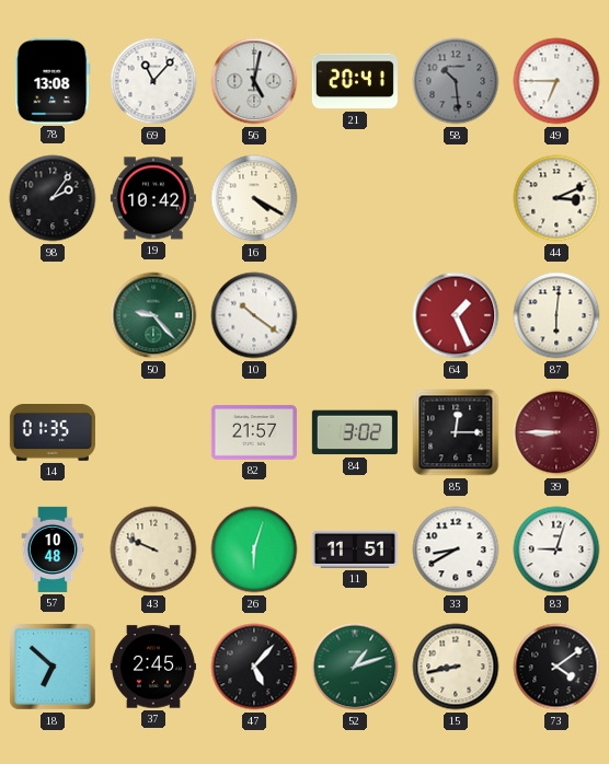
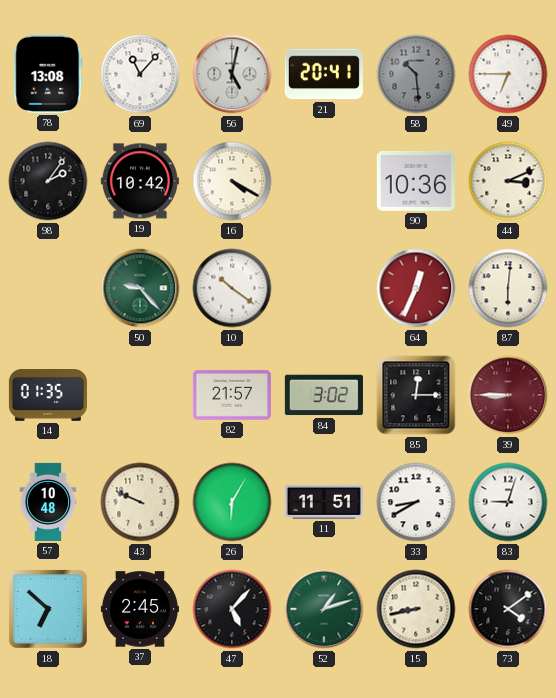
90: none -> 10:36 (416, 181)
64: 1:26 -> 12:34 (416, 288)
26: 6:03 -> 6:05 (232, 502)
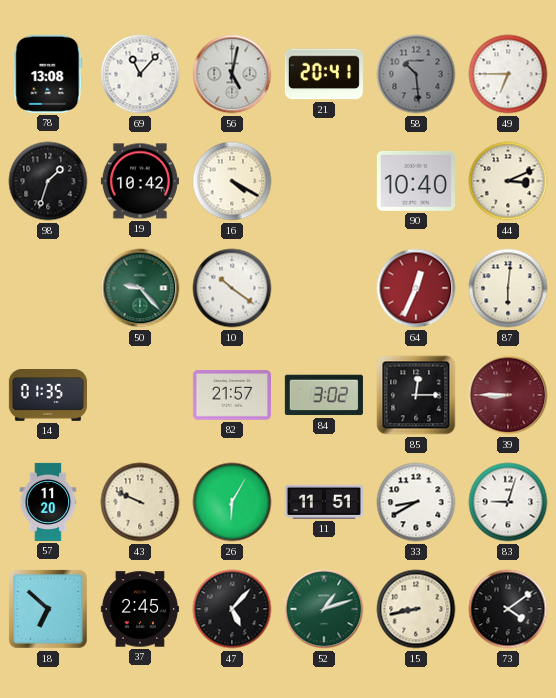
98: 2:06 -> 1:33 (48, 181)
90: 10:36 -> 10:40 (416, 181)
57: 10:48 -> 11:20 (48, 502)
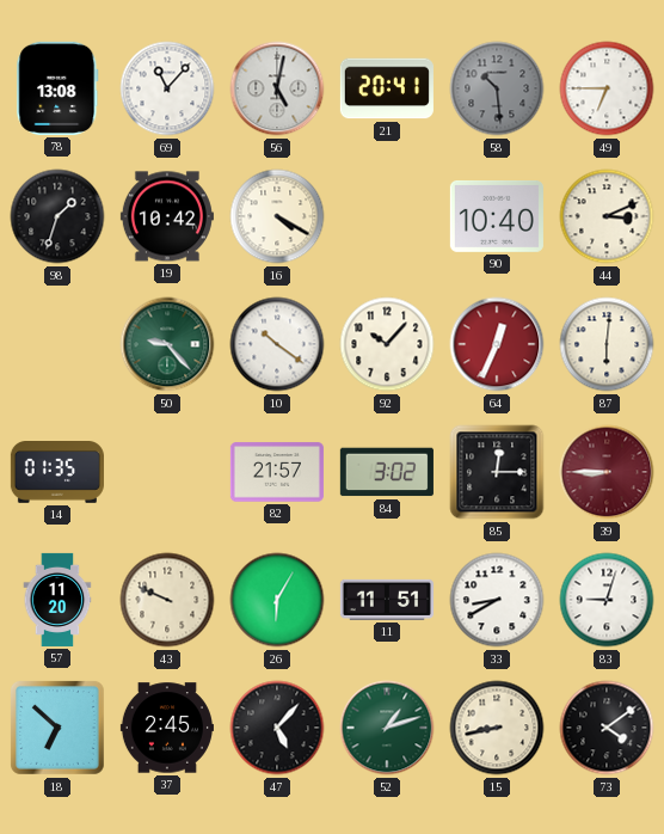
92: none -> 10:07 (387, 344)
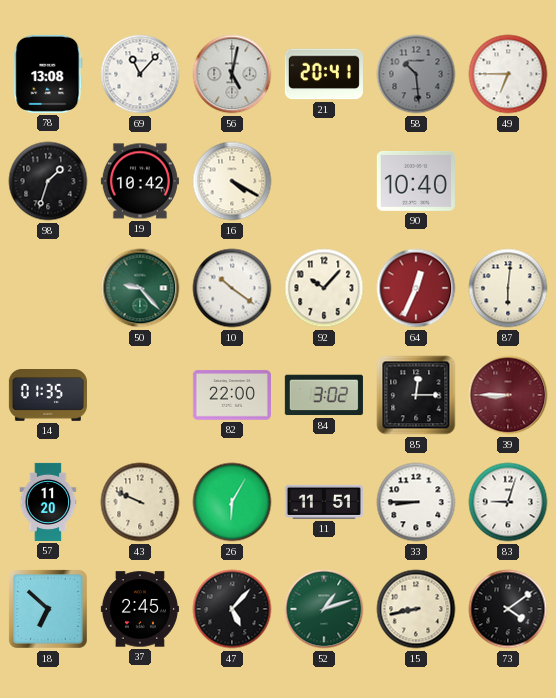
44: 3:11 -> none (607, 216)
82: 21:57 -> 22:00 (232, 395)
33: 8:40 -> 8:45 (416, 502)
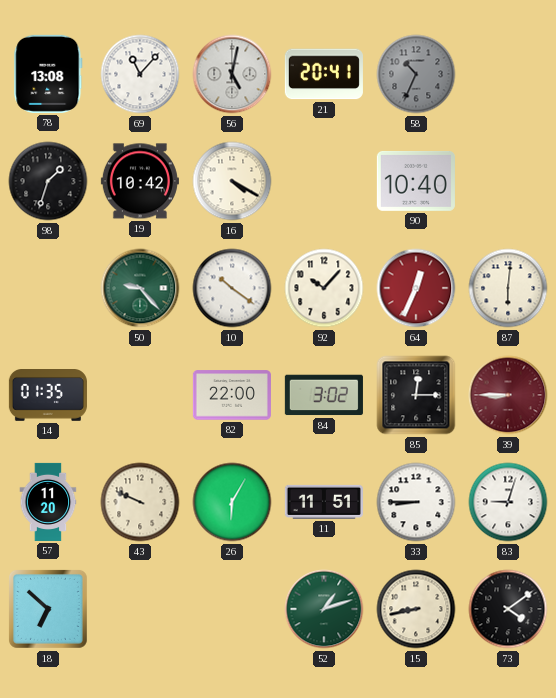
58: 10:29 -> 10:34 (416, 74)
49: 6:45 -> none (508, 74)
37: 2:45 -> none (140, 609)
47: 5:07 -> none (232, 609)
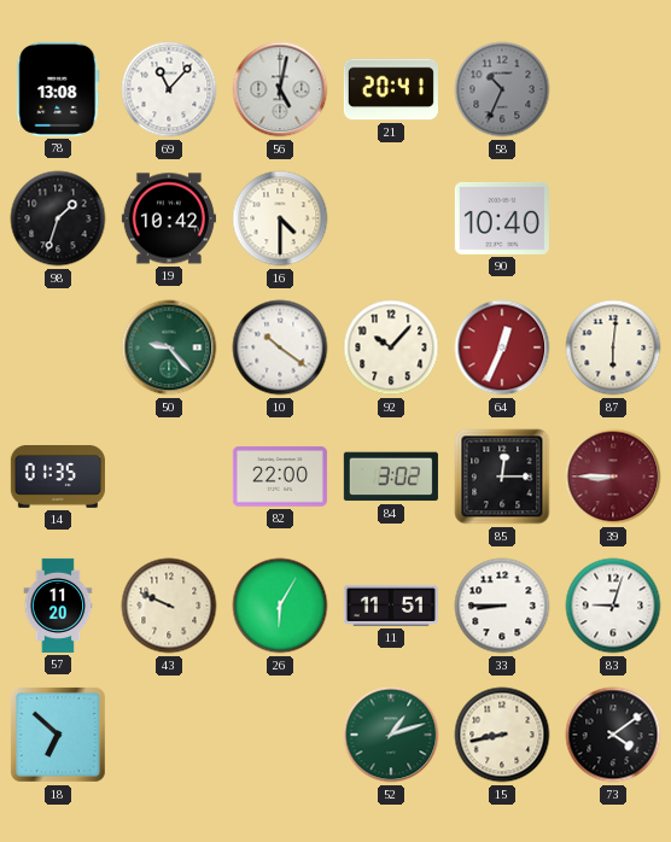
16: 4:20 -> 4:30 (280, 218)
